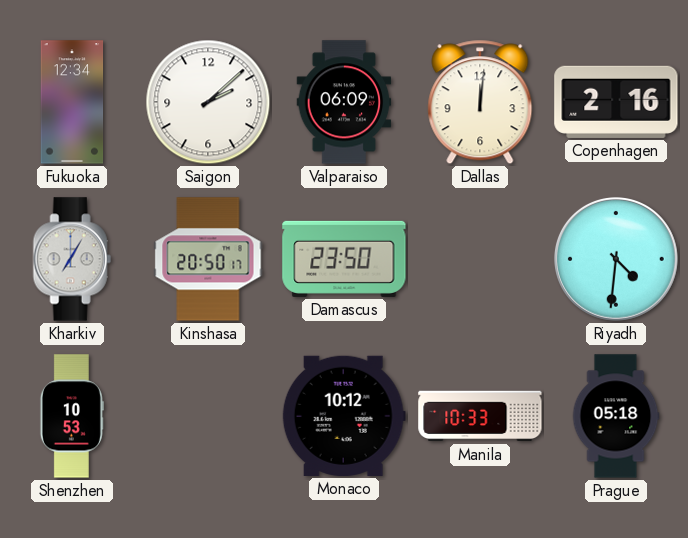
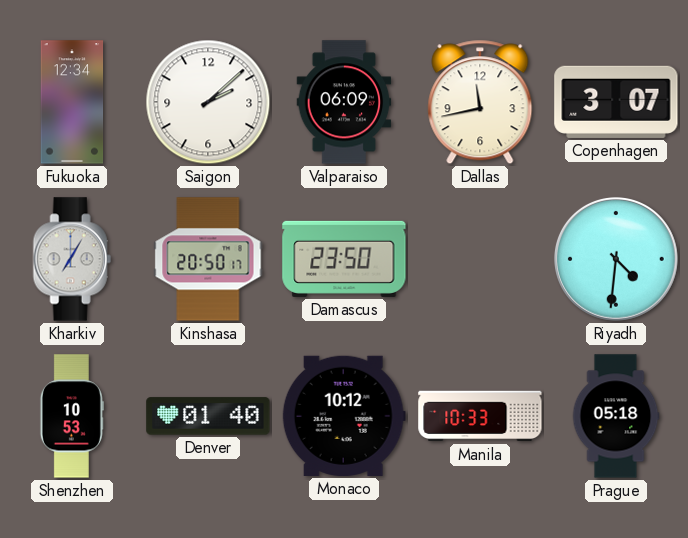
Dallas: 12:01 -> 11:43 (480, 102)
Copenhagen: 2:16 -> 3:07 (616, 102)
Denver: none -> 01:40 (208, 416)
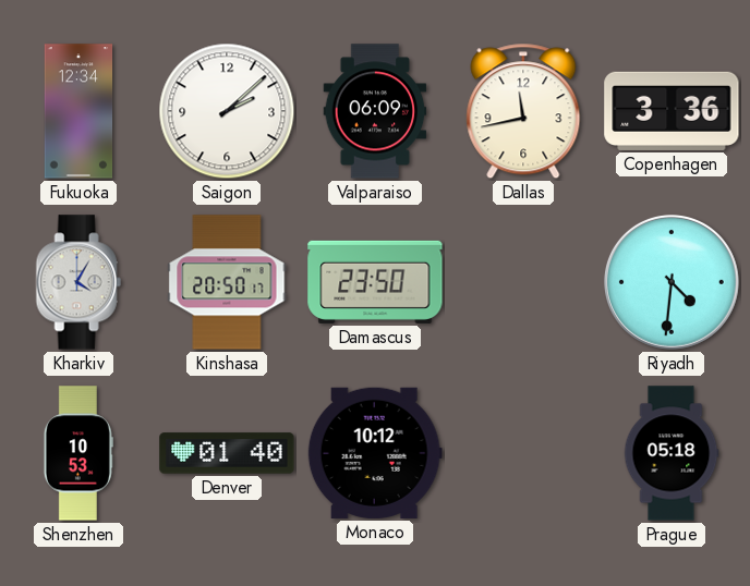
Copenhagen: 3:07 -> 3:36 (672, 111)
Kharkiv: 7:05 -> 4:05 (78, 282)
Manila: 10:33 -> none (480, 416)
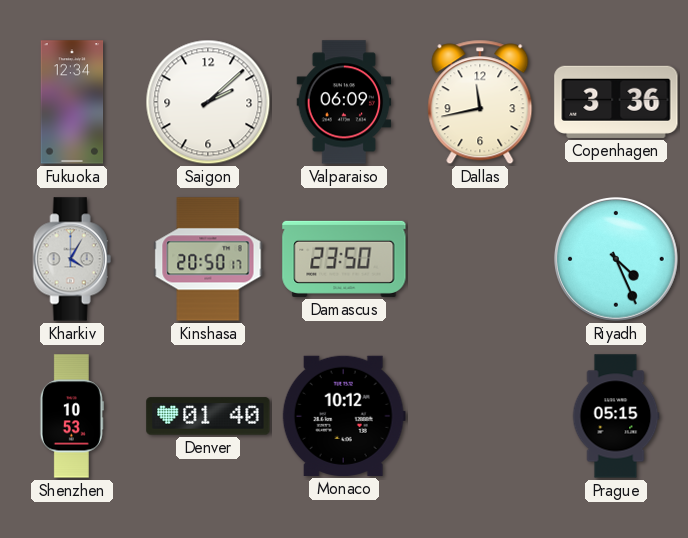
Riyadh: 4:31 -> 4:26 (616, 259)
Prague: 05:18 -> 05:15 (616, 416)
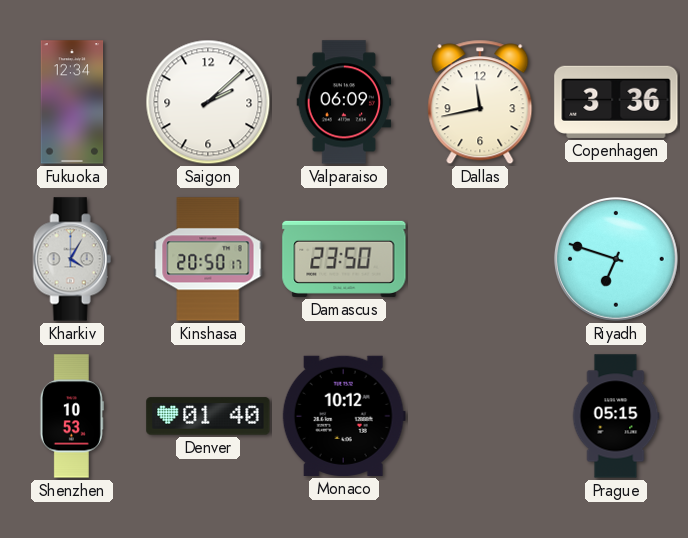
Riyadh: 4:26 -> 6:48 (616, 259)
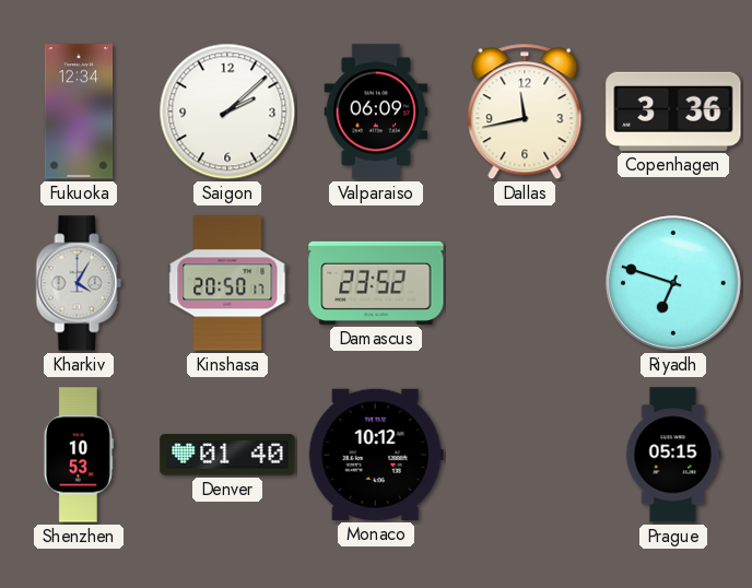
Damascus: 23:50 -> 23:52 (376, 283)
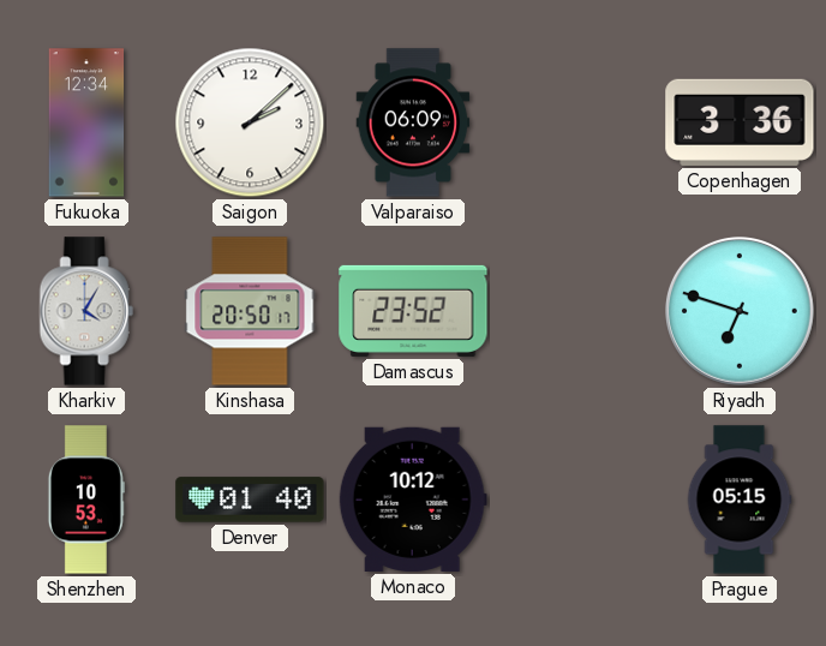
Dallas: 11:43 -> none (525, 111)
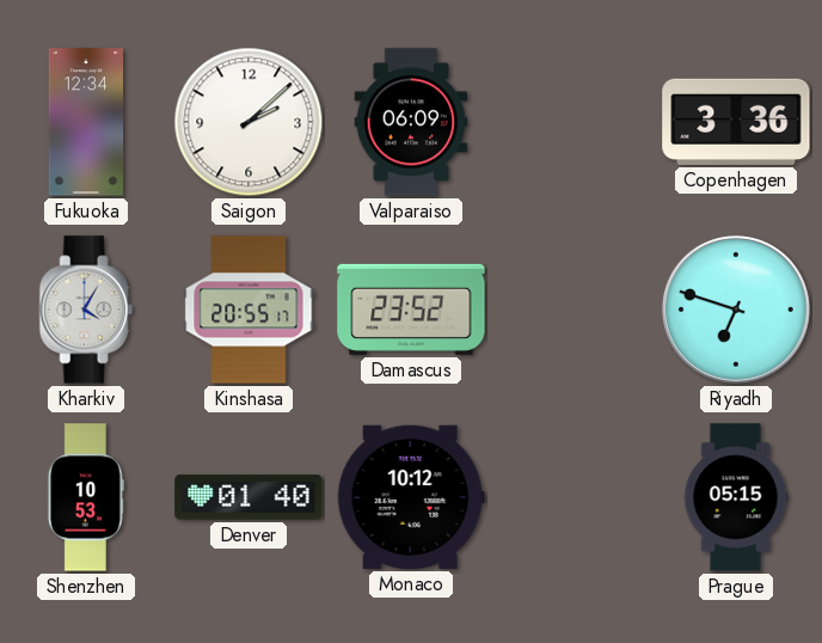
Kinshasa: 20:50 -> 20:55 (249, 310)
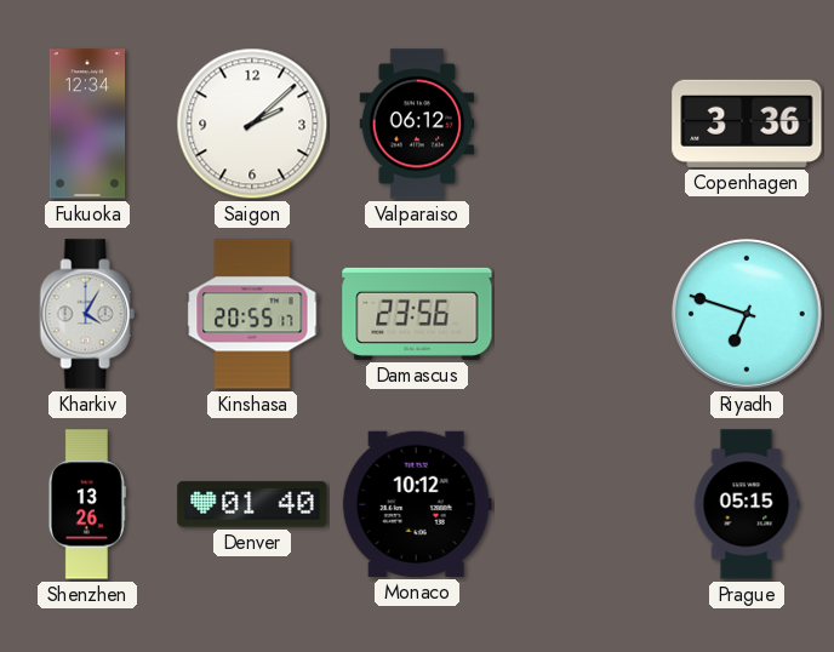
Valparaiso: 06:09 -> 06:12 (417, 124)
Damascus: 23:52 -> 23:56 (417, 314)
Shenzhen: 10:53 -> 13:26 (87, 504)
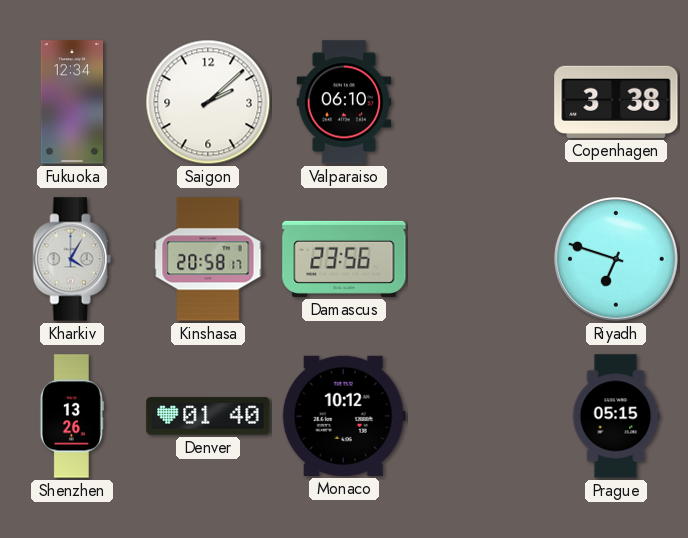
Valparaiso: 06:12 -> 06:10 (344, 102)
Copenhagen: 3:36 -> 3:38 (616, 102)
Kinshasa: 20:55 -> 20:58 (208, 259)
